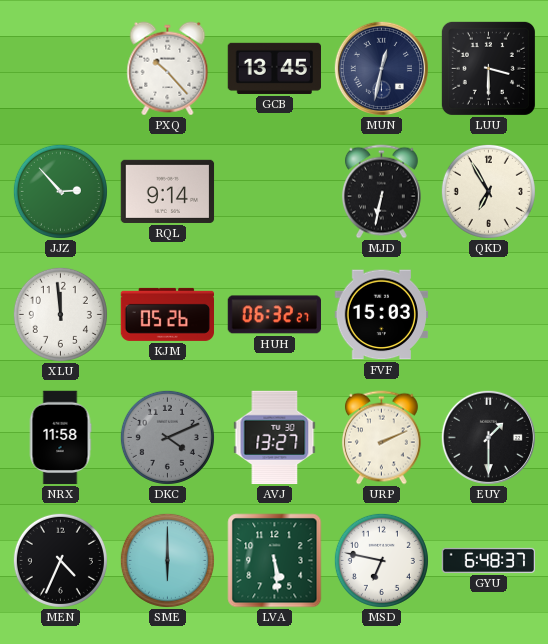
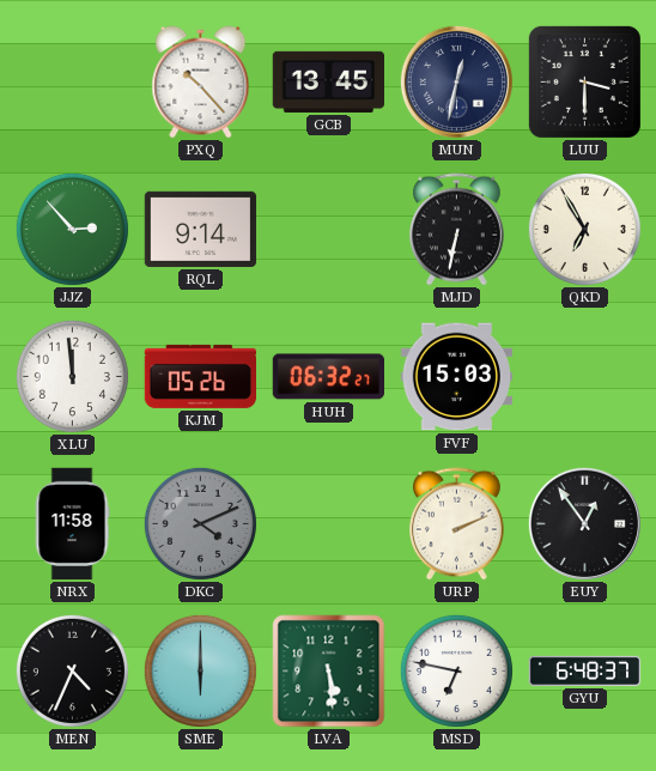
AVJ: 13:27 -> none (275, 438)
EUY: 1:30 -> 12:54 (584, 523)
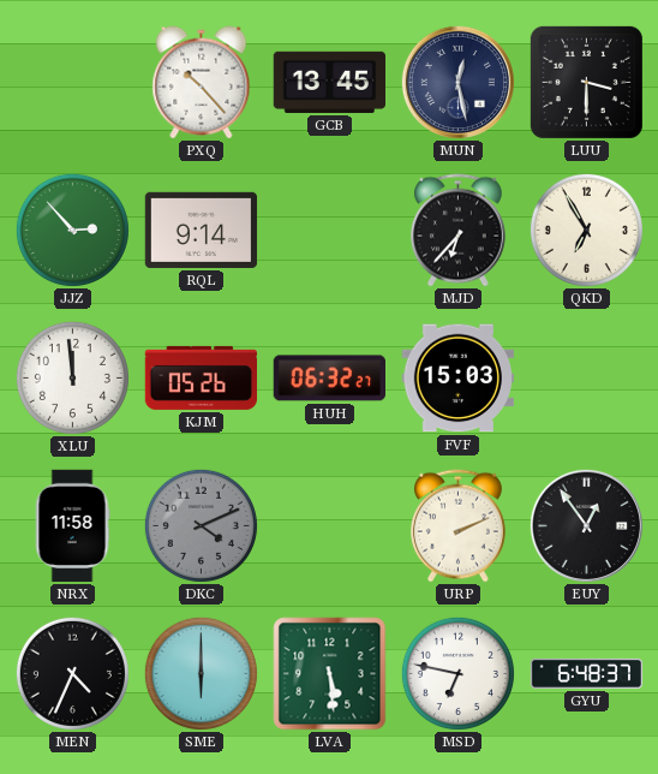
MUN: 12:32 -> 12:28 (457, 82)
MJD: 6:32 -> 6:37 (457, 231)
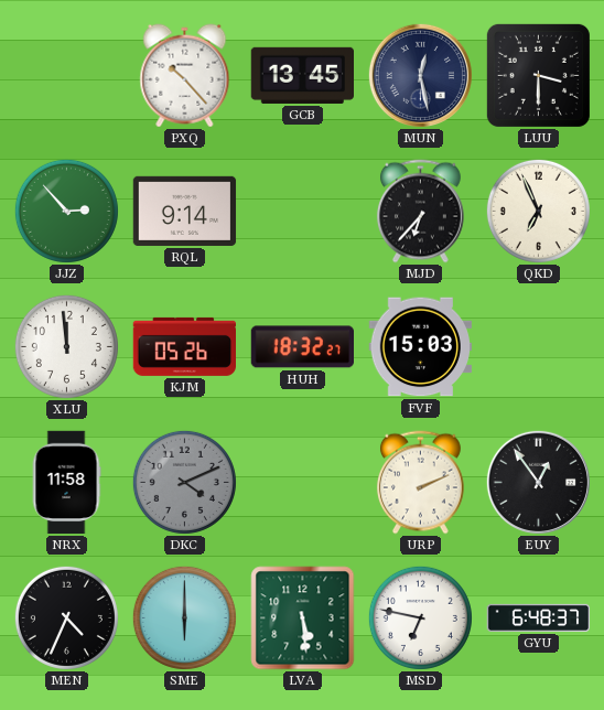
QKD: 6:55 -> 6:56 (538, 211)
HUH: 06:32 -> 18:32 (302, 347)
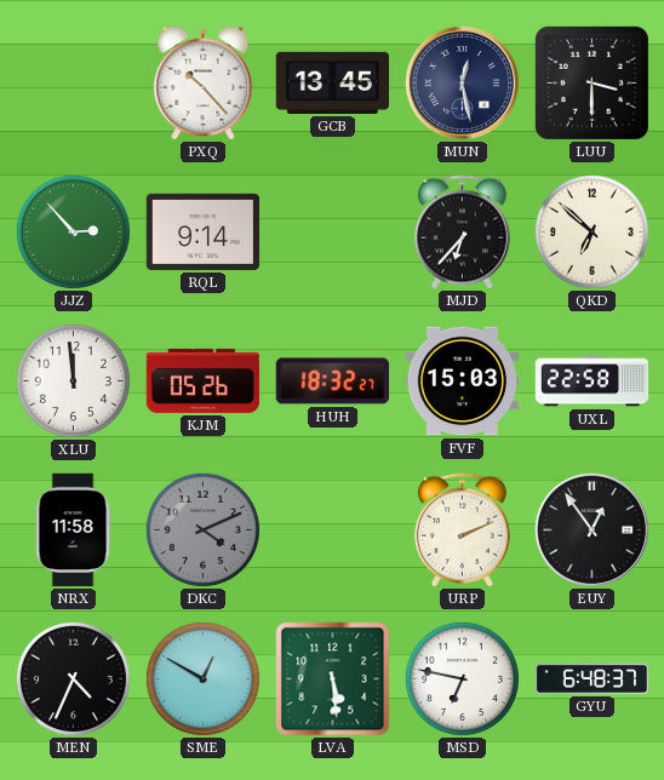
QKD: 6:56 -> 6:52 (591, 231)
UXL: none -> 22:58 (593, 382)
SME: 6:00 -> 12:50 (202, 678)
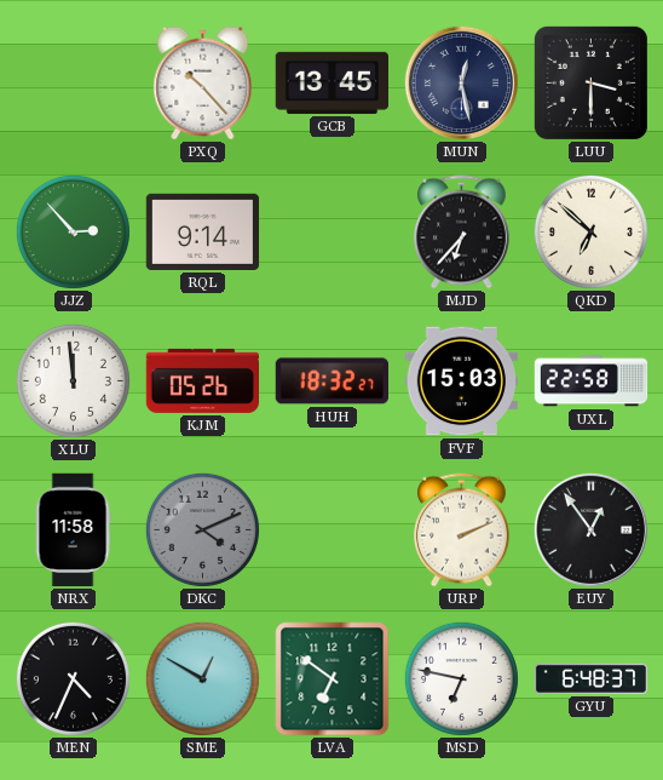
LVA: 5:29 -> 6:51 (333, 679)
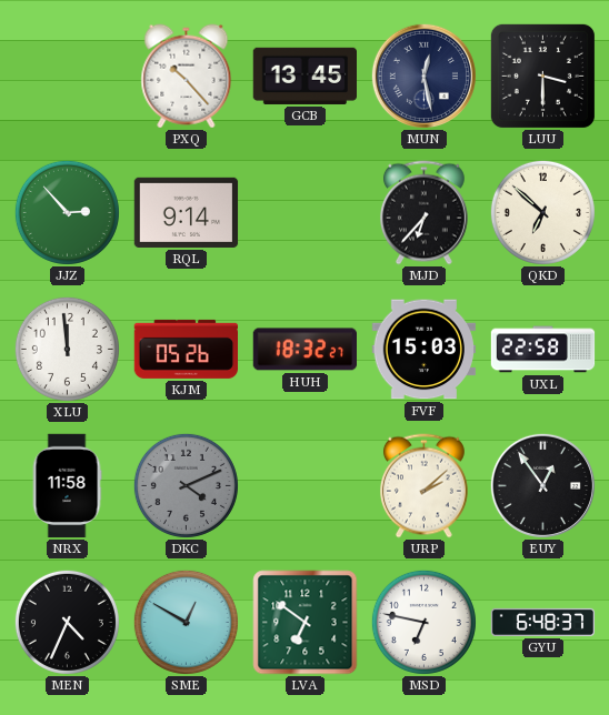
URP: 2:11 -> 2:08 (423, 486)
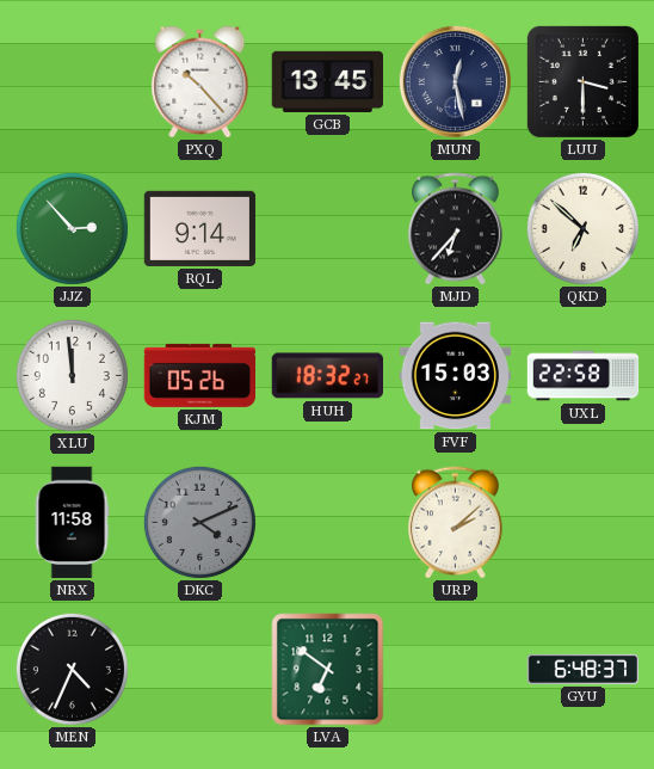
EUY: 12:54 -> none (542, 485)
SME: 12:50 -> none (186, 622)
MSD: 6:47 -> none (423, 622)
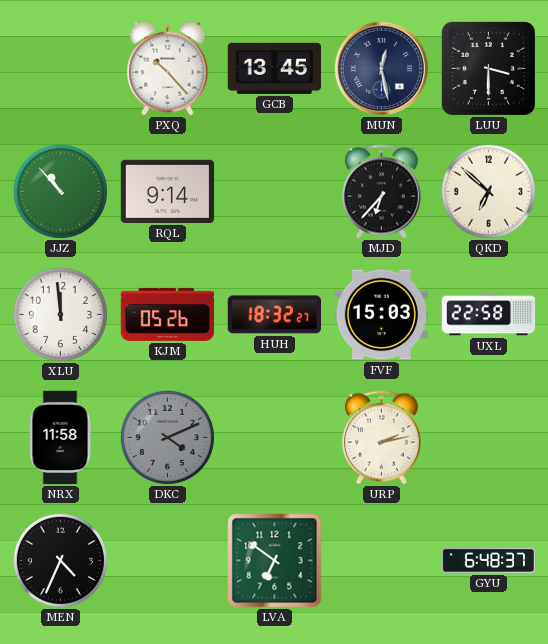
JJZ: 2:53 -> 10:53 (60, 191)
URP: 2:08 -> 2:13 (381, 438)
